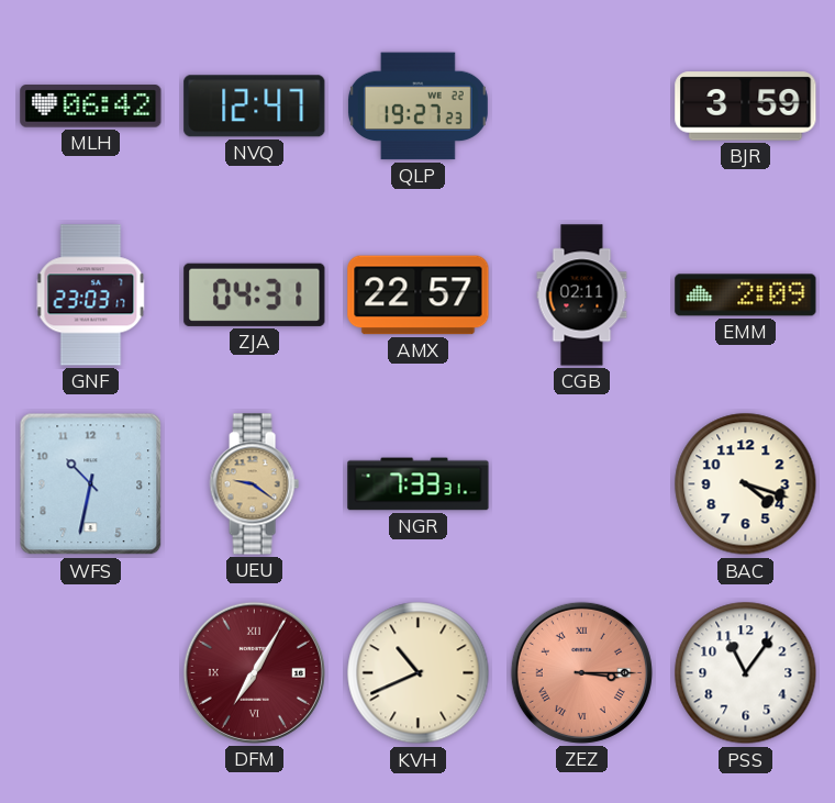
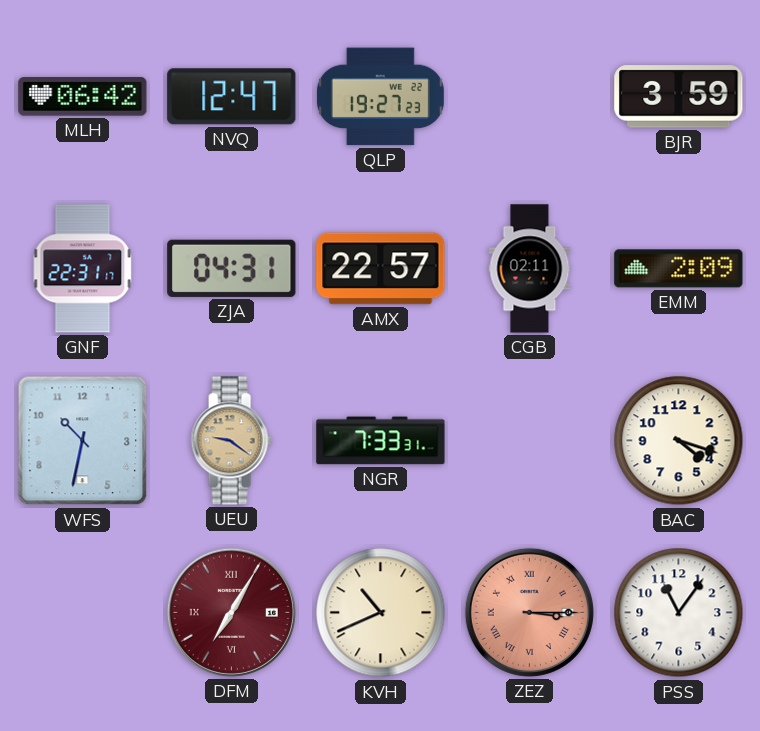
GNF: 23:03 -> 22:31 (83, 269)
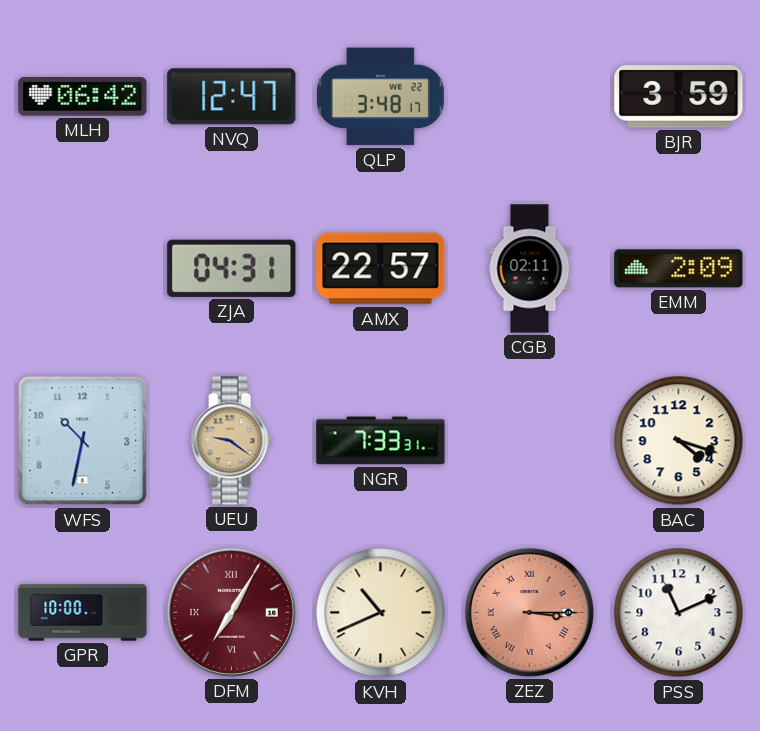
QLP: 19:27 -> 3:48 (380, 97)
GNF: 22:31 -> none (83, 269)
GPR: none -> 10:00 (83, 613)
PSS: 11:06 -> 11:11 (679, 613)
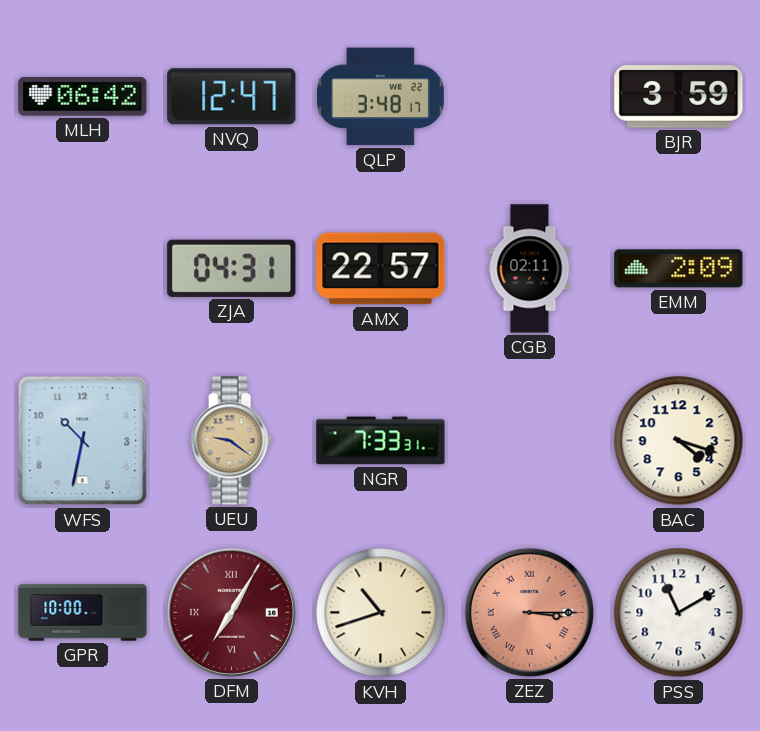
KVH: 10:41 -> 10:42 (381, 613)
PSS: 11:11 -> 11:10 (679, 613)
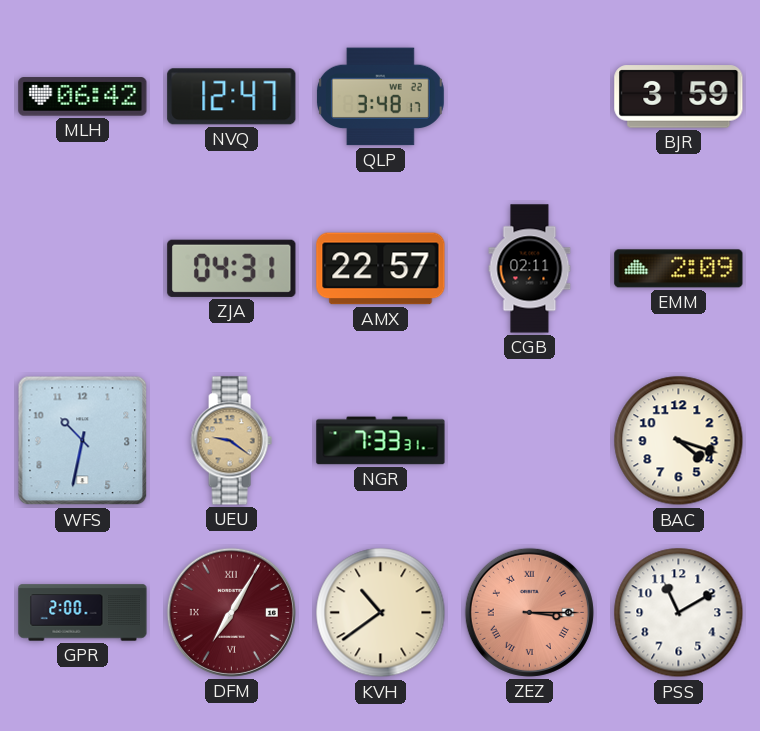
GPR: 10:00 -> 2:00 (83, 613)
KVH: 10:42 -> 10:39 (381, 613)
